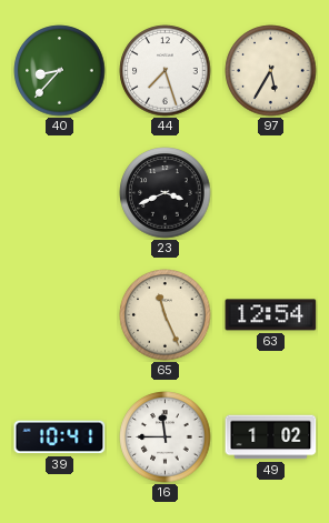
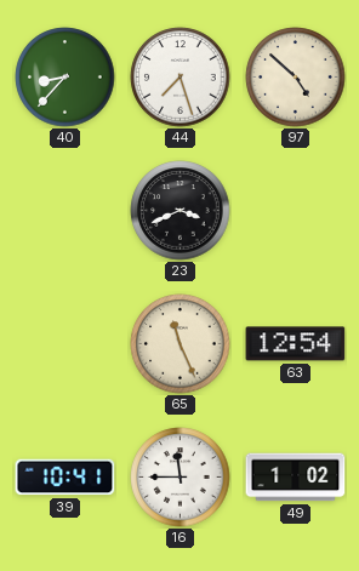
97: 5:35 -> 4:52 (296, 78)
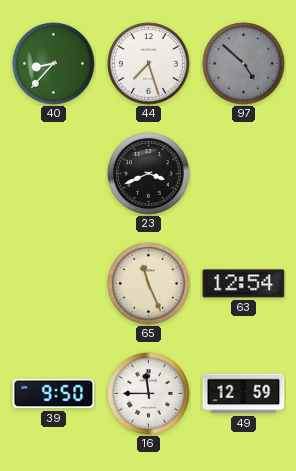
97 dial: cream -> grey (244, 64)
39: 10:41 -> 9:50 (54, 394)
49: 1:02 -> 12:59 (244, 394)
